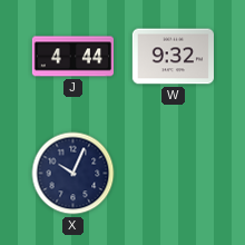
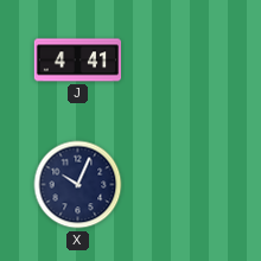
J: 4:44 -> 4:41 (77, 61)
W: 9:32 -> none (173, 57)
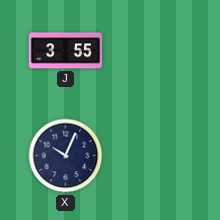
J: 4:41 -> 3:55 (65, 51)
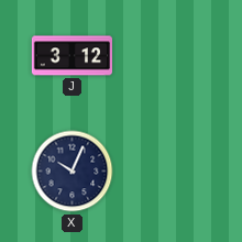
J: 3:55 -> 3:12 (71, 56)
